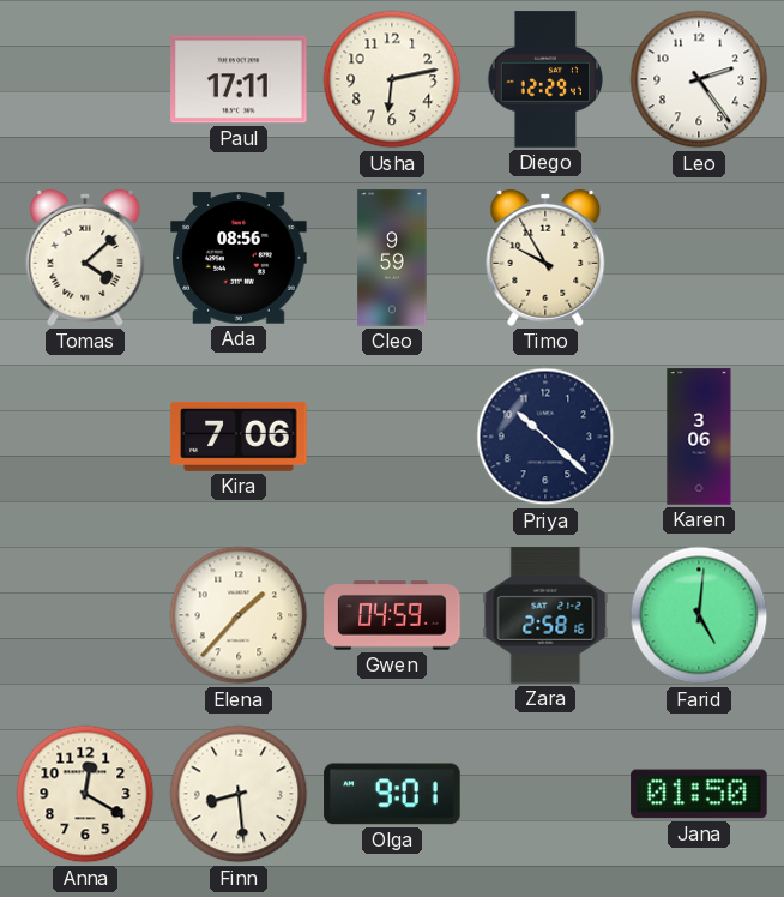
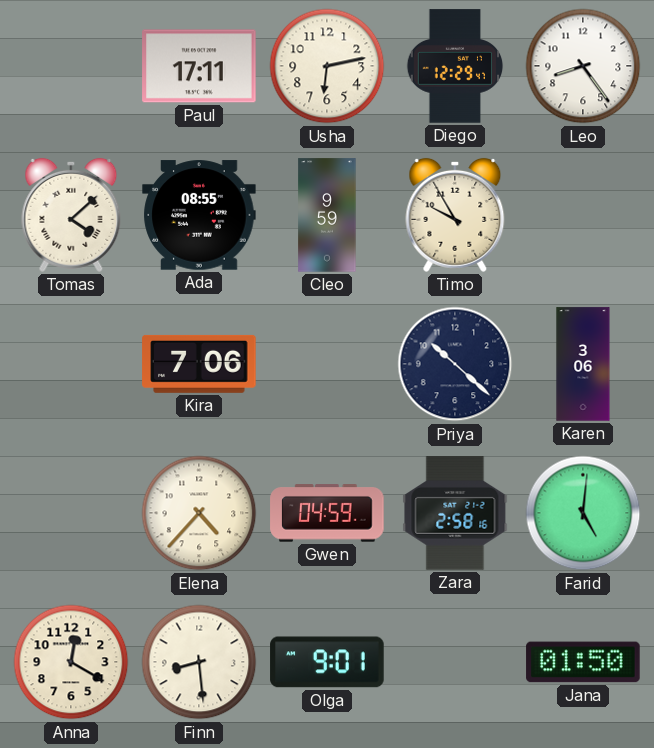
Leo: 2:24 -> 8:24 (583, 66)
Ada: 08:56 -> 08:55 (199, 215)
Elena: 1:37 -> 4:37 (199, 513)
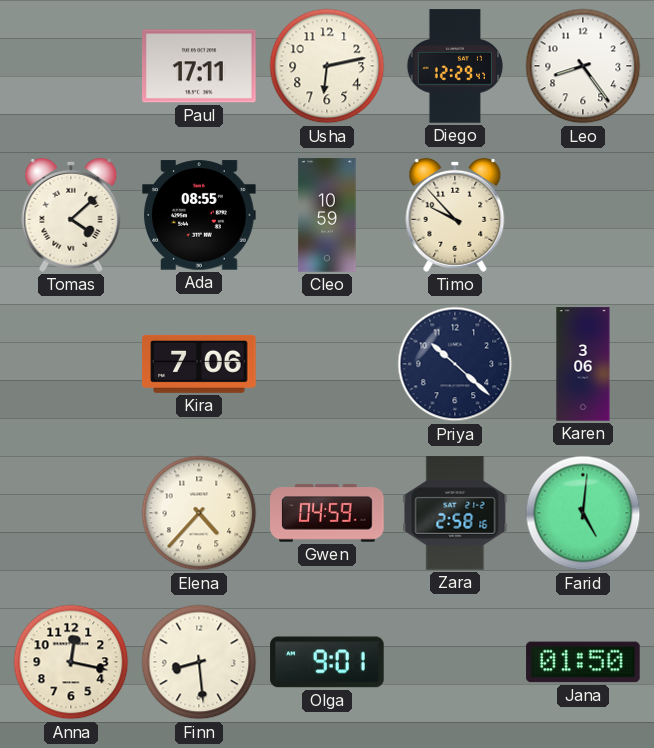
Cleo: 9:59 -> 10:59 (327, 215)
Timo: 9:55 -> 9:53 (455, 215)
Anna: 12:20 -> 12:17 (71, 662)
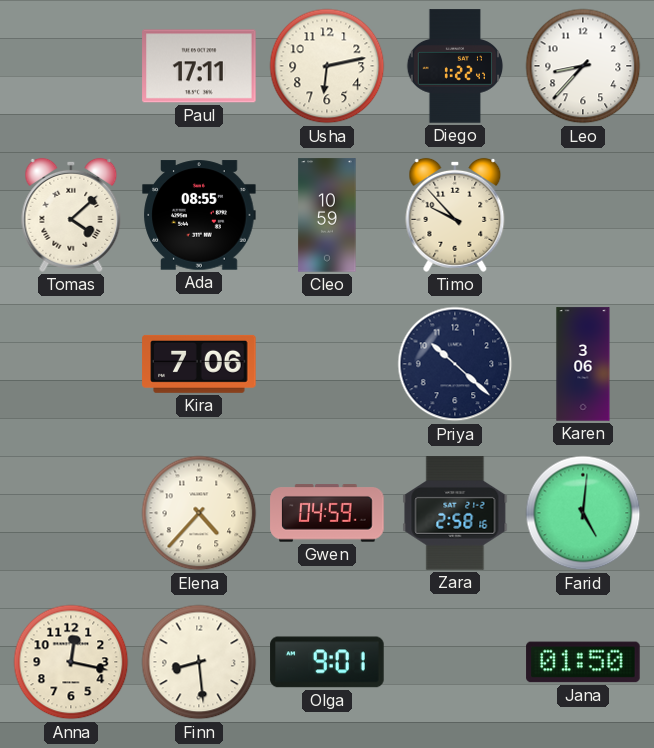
Diego: 12:29 -> 1:22 (455, 66)
Leo: 8:24 -> 8:37 (583, 66)
